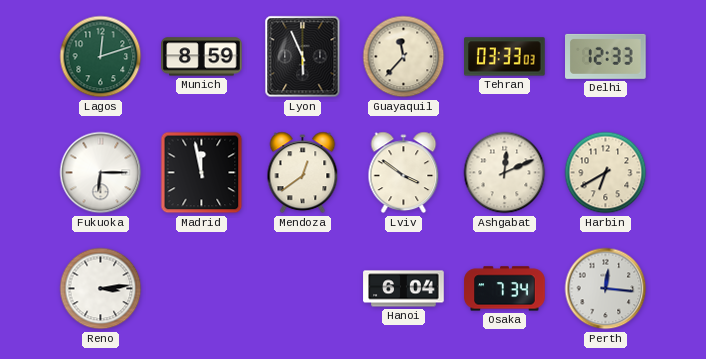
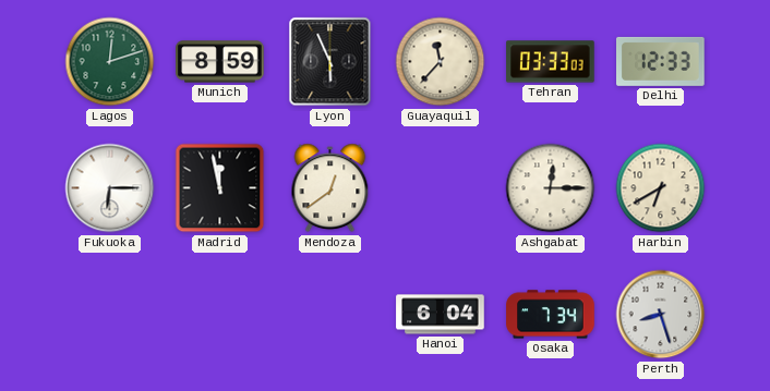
Lviv: 3:51 -> none (404, 173)
Ashgabat: 12:11 -> 12:15 (551, 188)
Reno: 3:14 -> none (101, 289)
Perth: 12:16 -> 8:27 (661, 315)
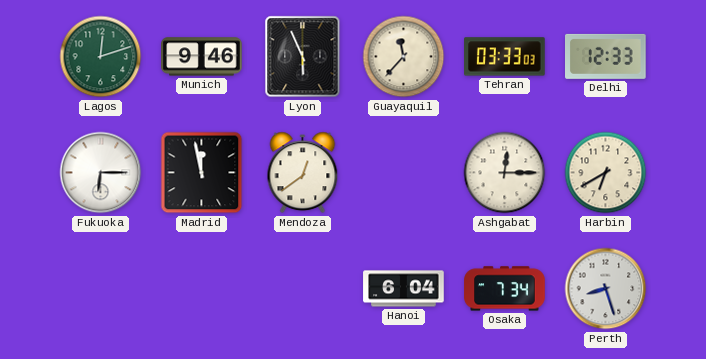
Munich: 8:59 -> 9:46 (202, 57)
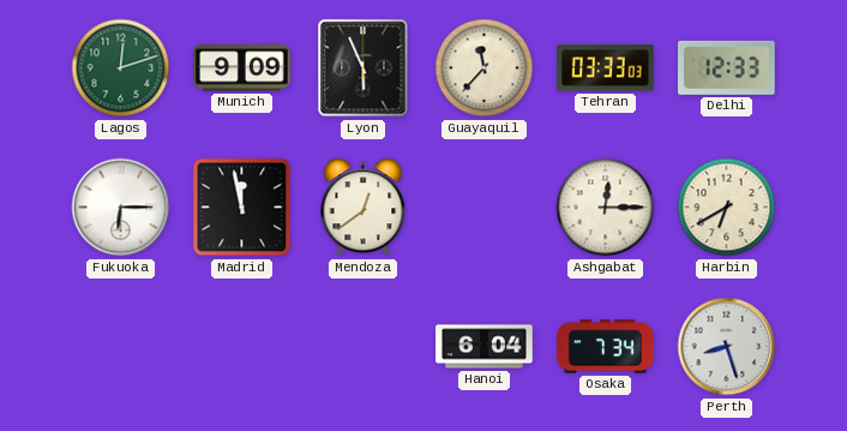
Munich: 9:46 -> 9:09 (242, 68)
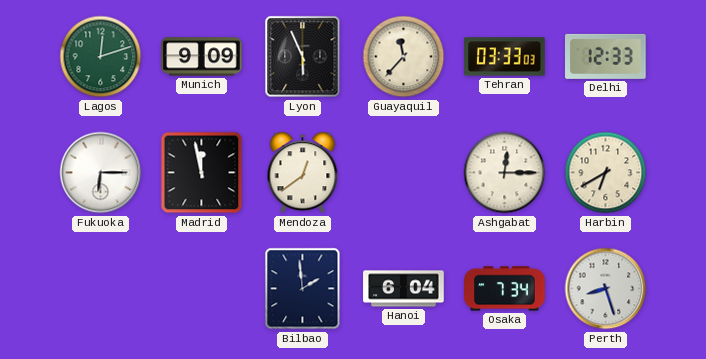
Bilbao: none -> 1:59 (303, 289)
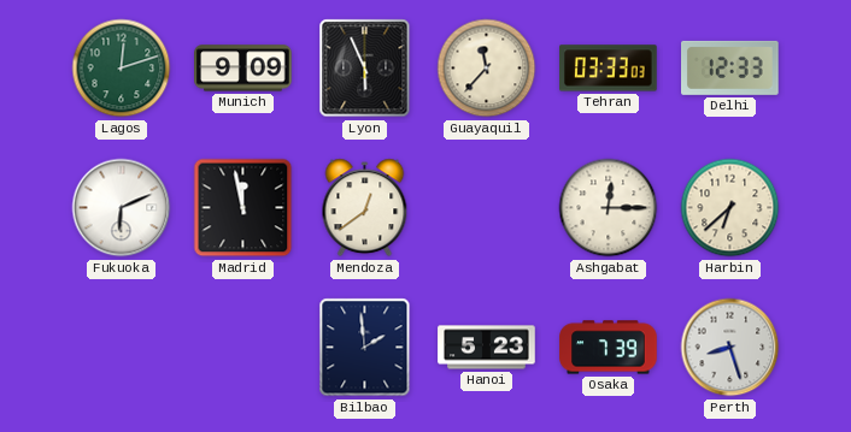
Fukuoka: 6:15 -> 6:11 (122, 208)
Harbin: 6:40 -> 6:38 (730, 208)
Hanoi: 6:04 -> 5:23 (487, 348)
Osaka: 7:34 -> 7:39 (609, 348)
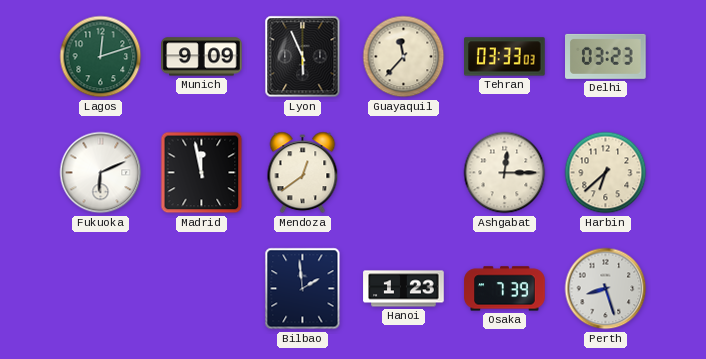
Delhi: 12:33 -> 03:23 (606, 56)
Hanoi: 5:23 -> 1:23 (404, 289)
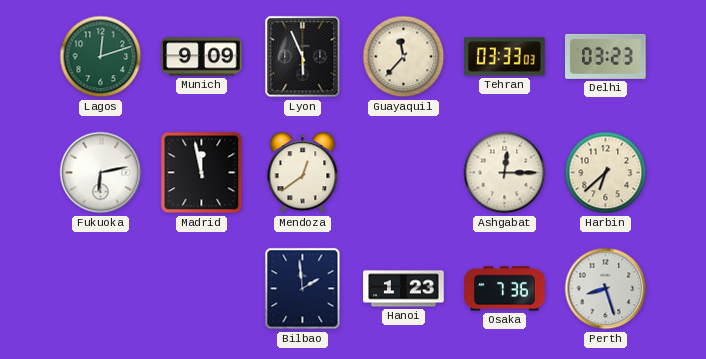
Fukuoka: 6:11 -> 6:13 (101, 173)
Osaka: 7:39 -> 7:36 (505, 289)
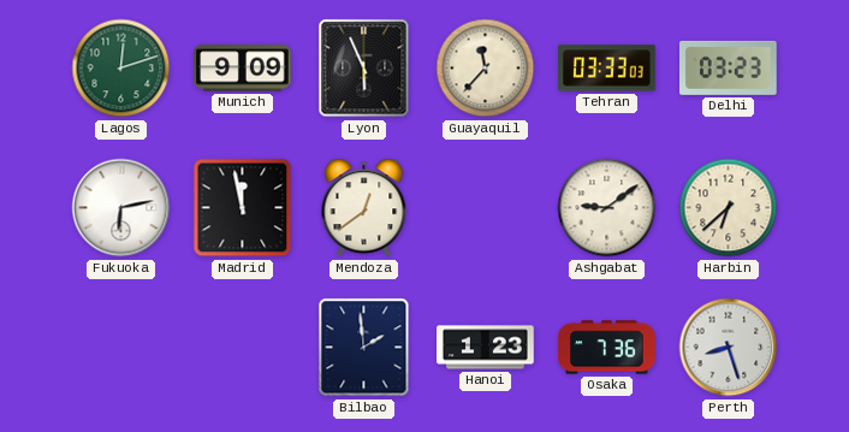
Ashgabat: 12:15 -> 9:09 (607, 208)
